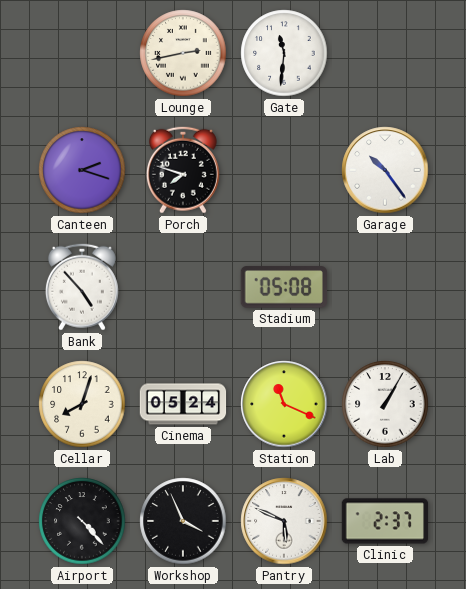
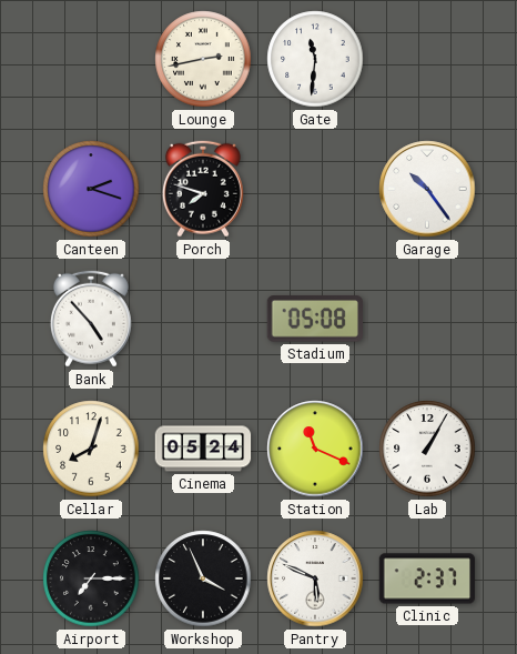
Airport: 4:23 -> 7:15 (91, 578)
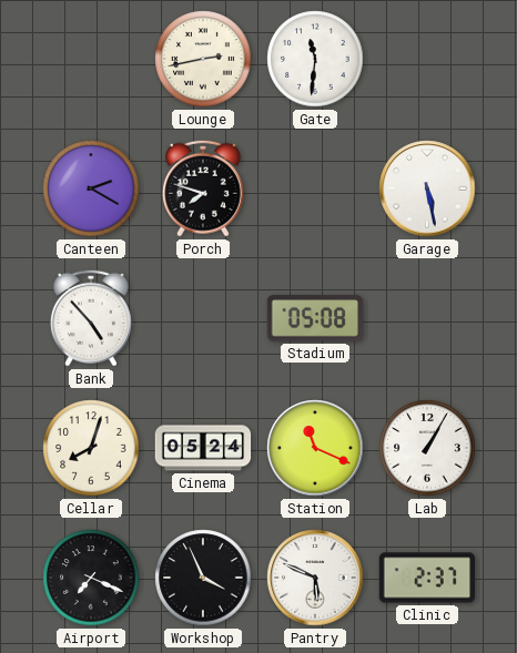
Canteen: 2:18 -> 2:20 (91, 188)
Garage: 10:24 -> 5:28 (427, 188)
Airport: 7:15 -> 7:19 (91, 578)
